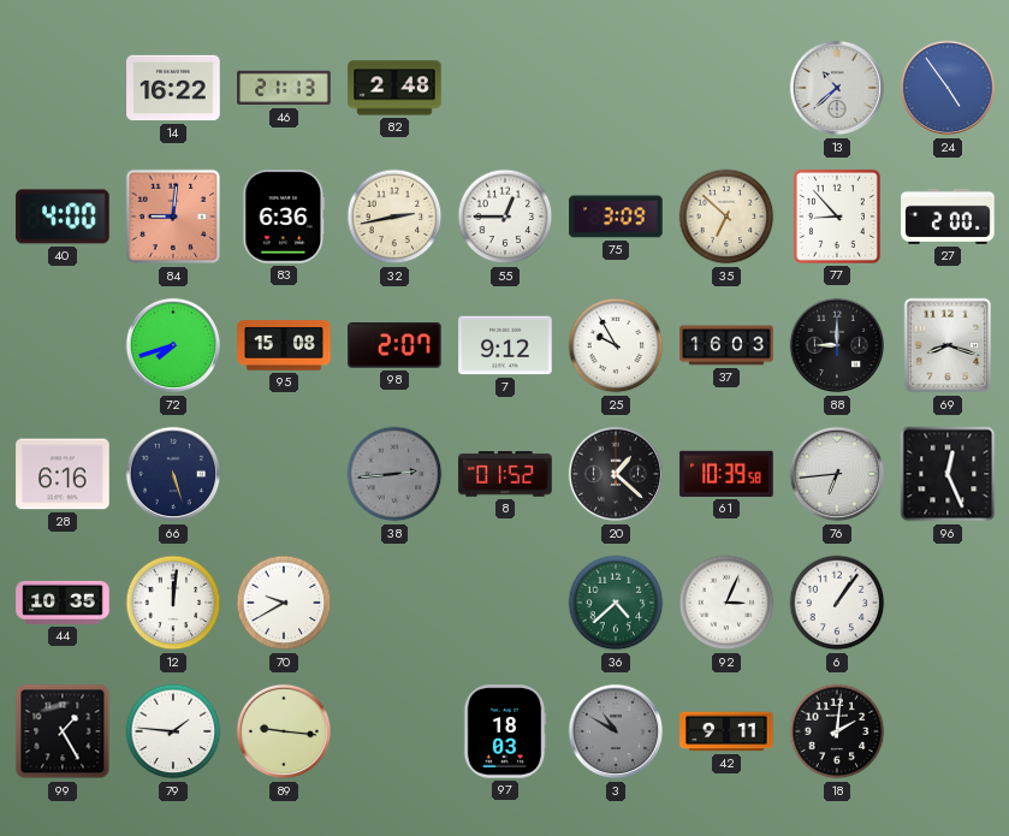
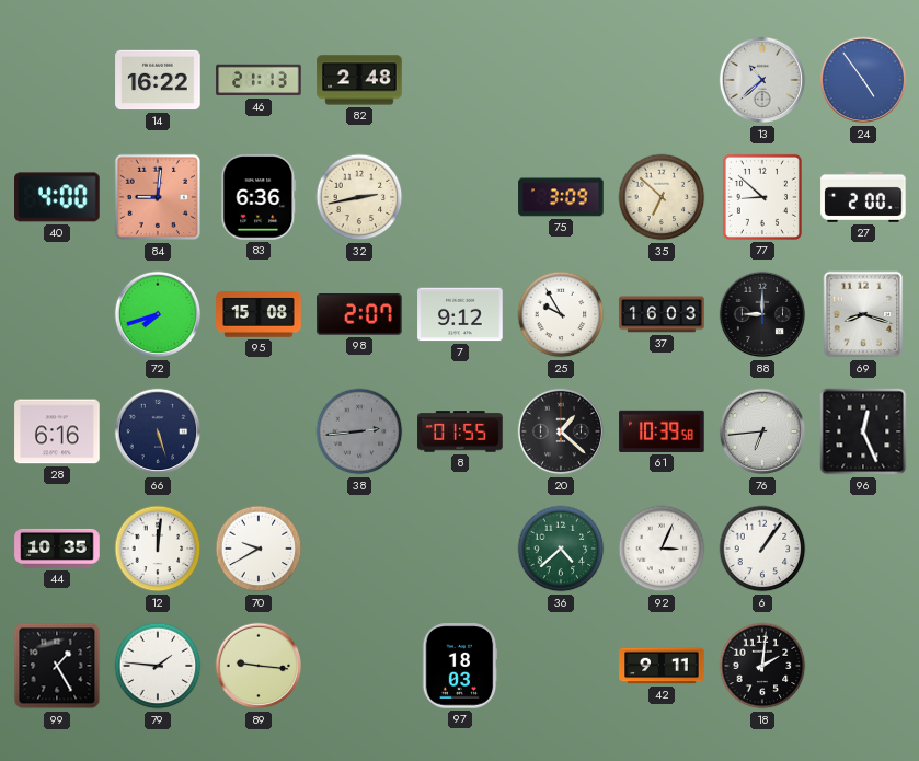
55: 12:45 -> none (505, 217)
77: 8:53 -> 8:52 (762, 197)
8: 01:52 -> 01:55 (460, 431)
3: 10:50 -> none (616, 731)
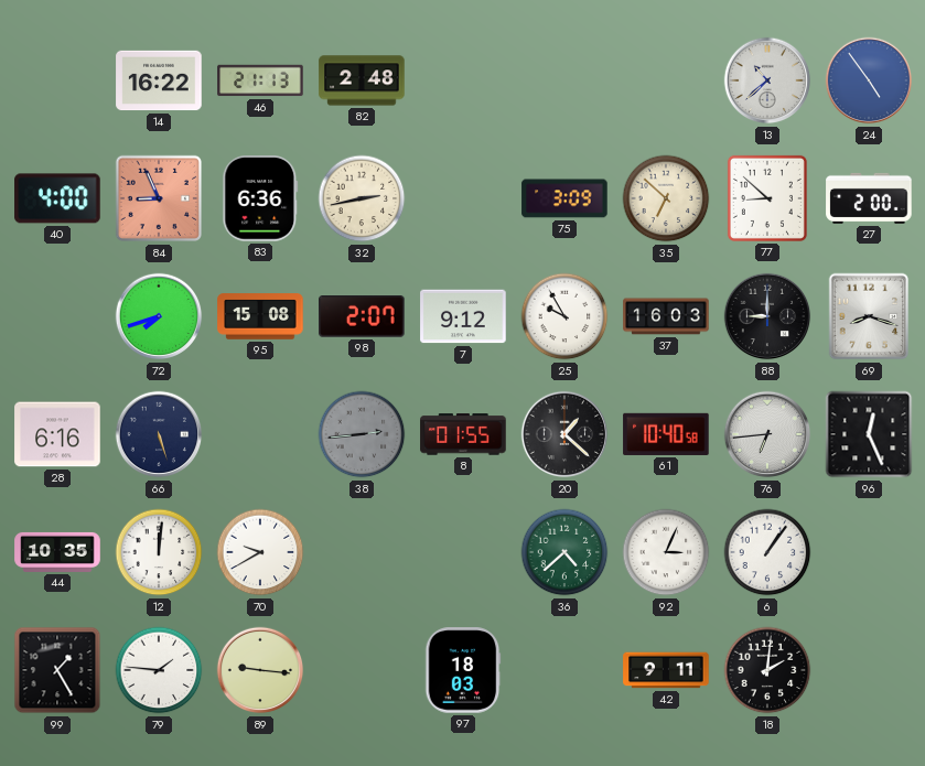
84: 9:01 -> 8:56 (159, 198)
61: 10:39 -> 10:40 (666, 434)
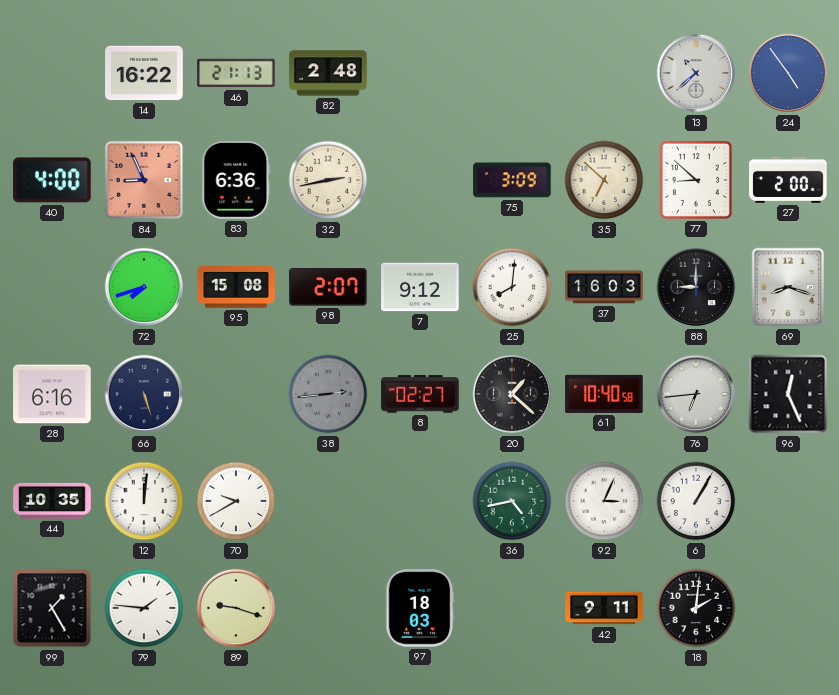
25: 9:55 -> 8:01 (512, 287)
8: 01:55 -> 02:27 (420, 394)
36: 4:38 -> 4:43 (512, 501)
6: 1:06 -> 1:05 (696, 501)
89: 9:16 -> 9:18 (236, 608)
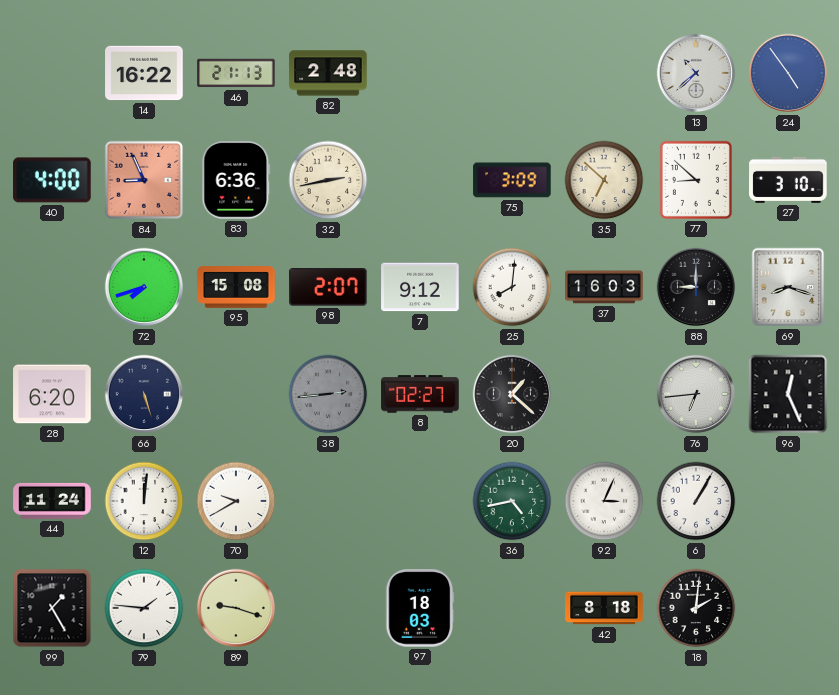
27: 2:00 -> 3:10 (788, 180)
28: 6:16 -> 6:20 (52, 394)
61: 10:40 -> none (604, 394)
44: 10:35 -> 11:24 (52, 501)
42: 9:11 -> 8:18 (604, 608)
